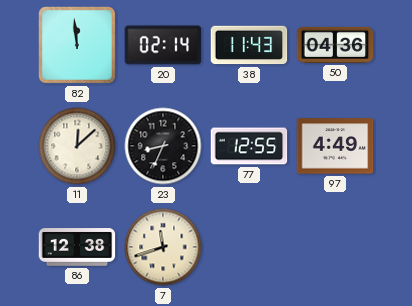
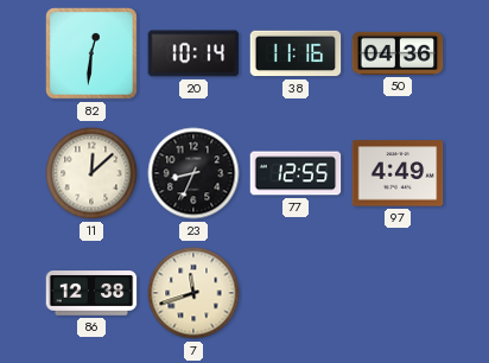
82: 11:59 -> 12:31 (91, 53)
20: 02:14 -> 10:14 (193, 53)
38: 11:43 -> 11:16 (296, 53)
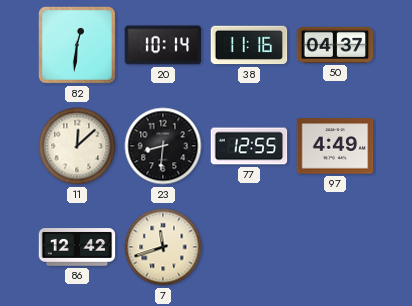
50: 04:36 -> 04:37 (335, 45)
23: 8:34 -> 8:31 (163, 146)
86: 12:38 -> 12:42 (77, 247)
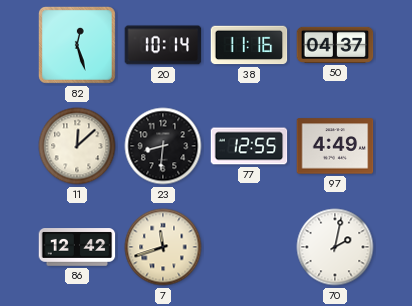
82: 12:31 -> 12:27 (77, 45)
70: none -> 2:02 (335, 247)
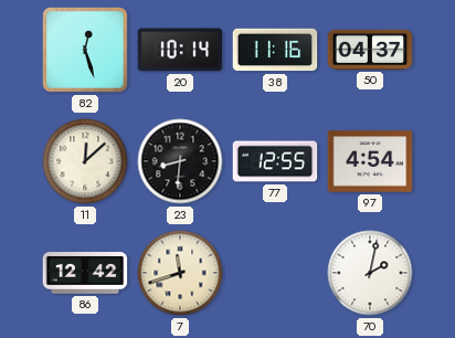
97: 4:49 -> 4:54 (370, 161)
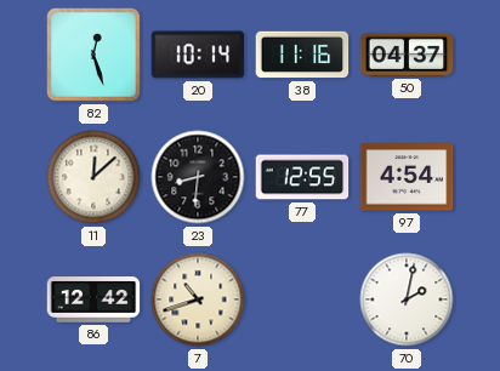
7: 11:42 -> 10:42 (198, 299)
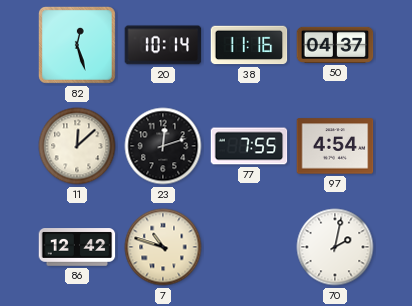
23: 8:31 -> 12:12 (163, 146)
77: 12:55 -> 7:55 (249, 146)
7: 10:42 -> 10:48 (163, 247)
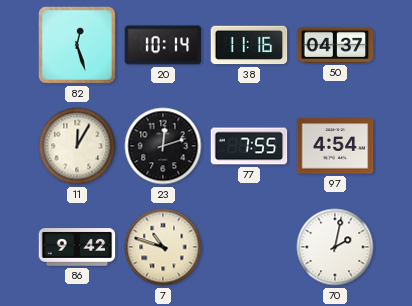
11: 12:08 -> 12:05 (77, 146)
86: 12:42 -> 9:42 (77, 247)
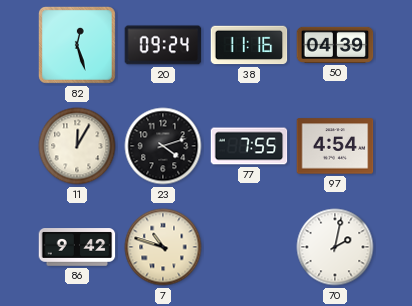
20: 10:14 -> 09:24 (163, 45)
50: 04:37 -> 04:39 (335, 45)
23: 12:12 -> 4:12 (163, 146)
